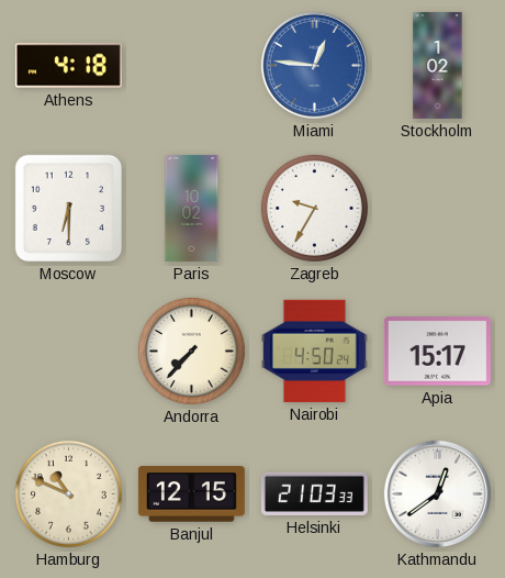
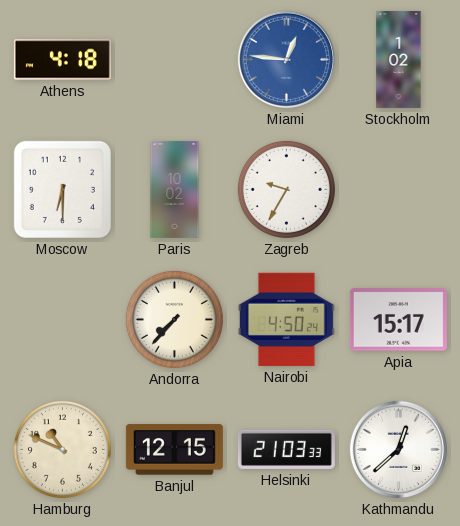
Kathmandu: 12:39 -> 12:38 (398, 449)
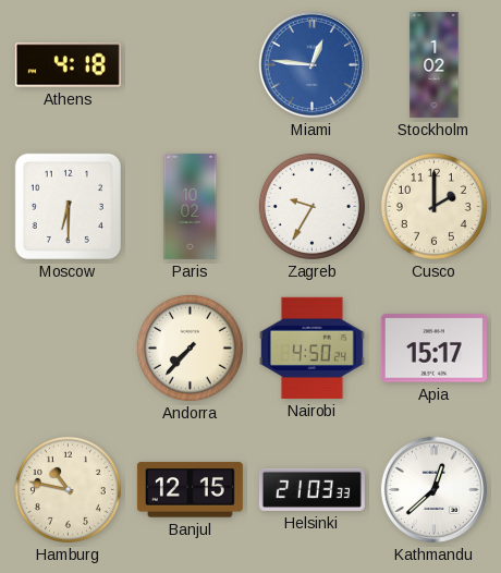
Cusco: none -> 2:00 (433, 206)
Hamburg: 10:49 -> 10:47 (68, 489)
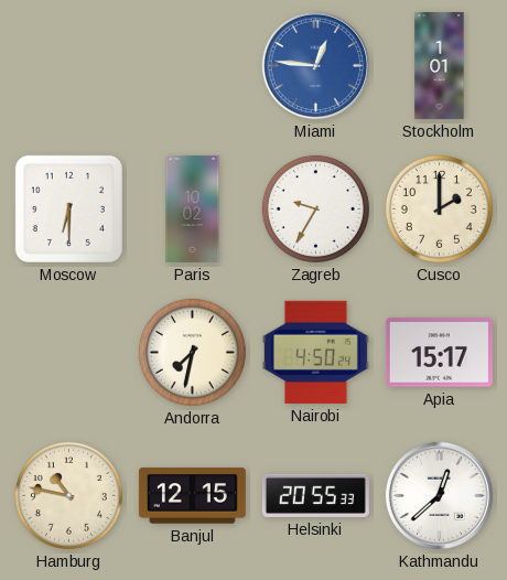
Athens: 4:18 -> none (68, 65)
Stockholm: 1:02 -> 1:01 (440, 65)
Andorra: 7:37 -> 7:32 (192, 352)
Helsinki: 21:03 -> 20:55 (315, 495)
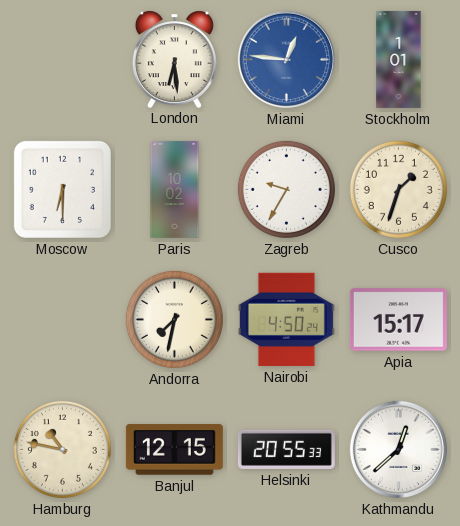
London: none -> 6:29 (174, 59)
Cusco: 2:00 -> 1:33 (398, 189)
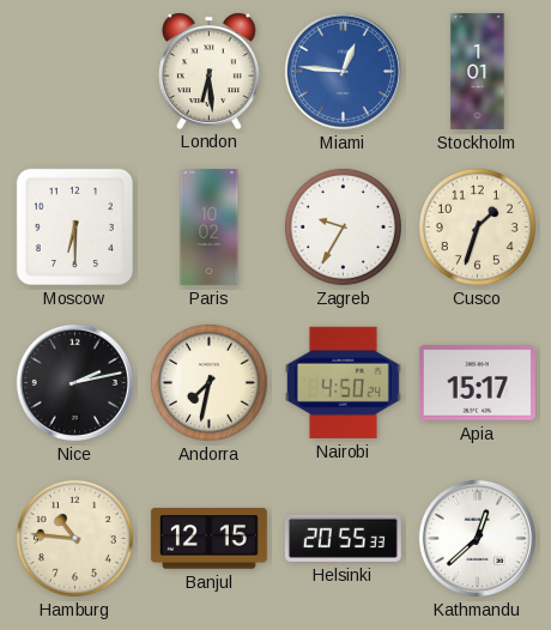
Nice: none -> 2:13 (74, 382)
Hamburg: 10:47 -> 10:46 (74, 538)
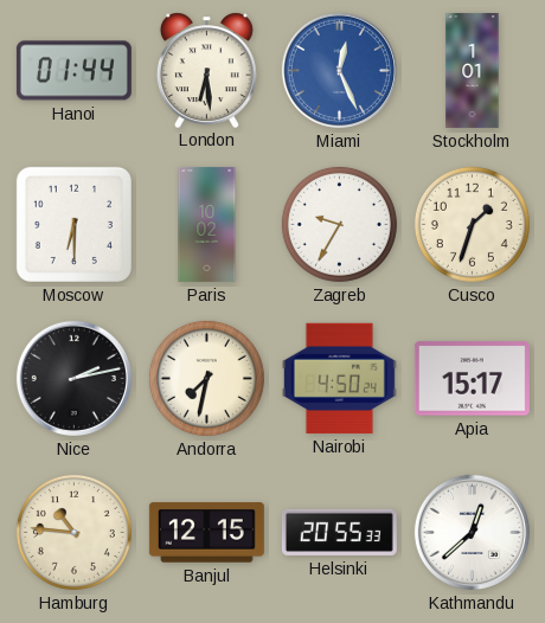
Hanoi: none -> 01:44 (73, 71)
Miami: 12:46 -> 12:26 (339, 70)
